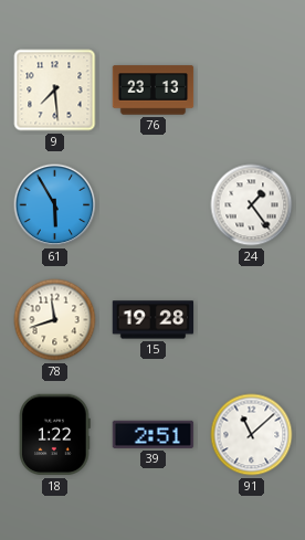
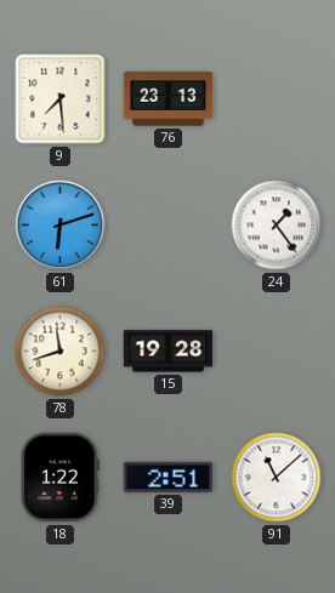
61: 5:55 -> 6:12 (61, 226)
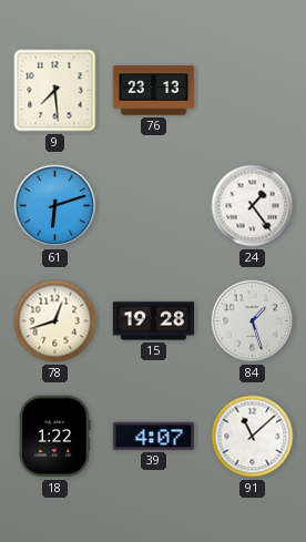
78: 11:42 -> 12:42 (55, 321)
84: none -> 1:27 (253, 321)
39: 2:51 -> 4:07 (154, 436)
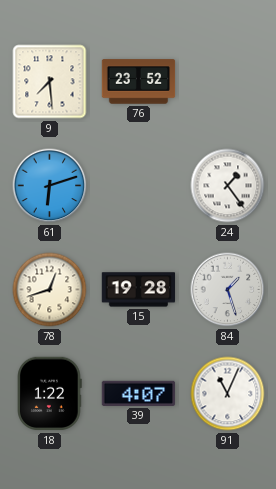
76: 23:13 -> 23:52 (139, 82)
91: 11:08 -> 11:04 (228, 394)
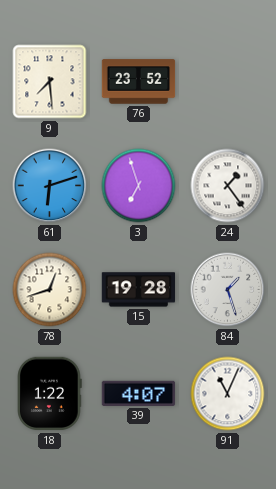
3: none -> 6:57 (139, 186)
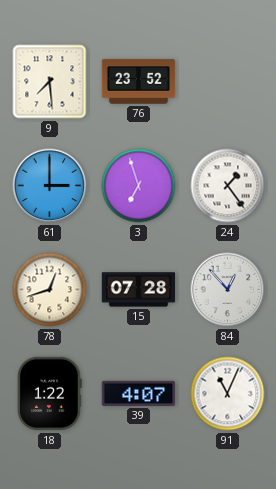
61: 6:12 -> 3:00 (50, 186)
15: 19:28 -> 07:28 (139, 290)
84: 1:27 -> 12:53 (228, 290)
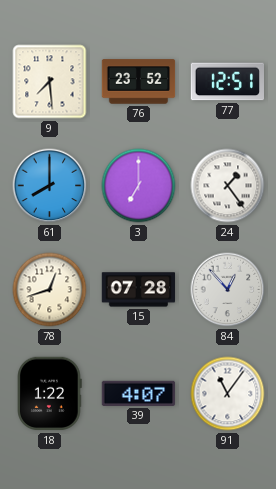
77: none -> 12:51 (228, 82)
61: 3:00 -> 8:00 (50, 186)
3: 6:57 -> 7:00 (139, 186)
91: 11:04 -> 11:06 (228, 394)
